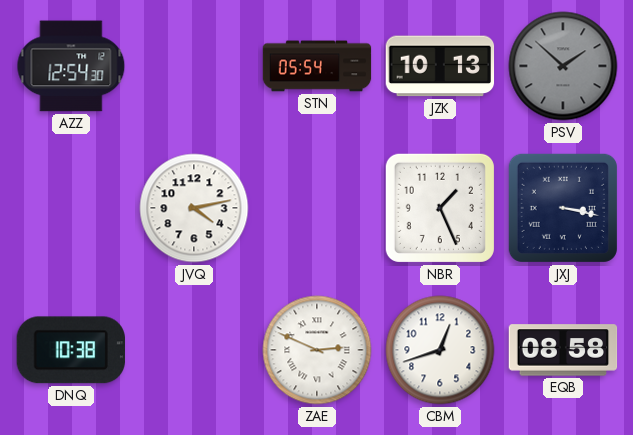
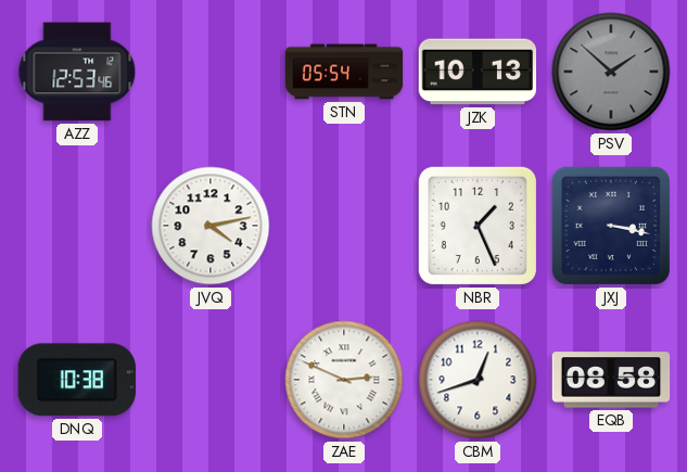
AZZ: 12:54 -> 12:53 (77, 72)
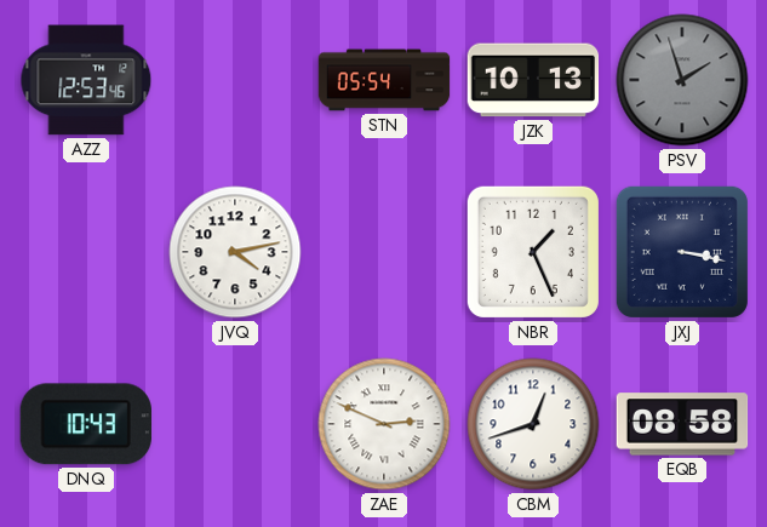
PSV: 1:52 -> 1:57 (682, 80)
DNQ: 10:38 -> 10:43 (86, 424)
